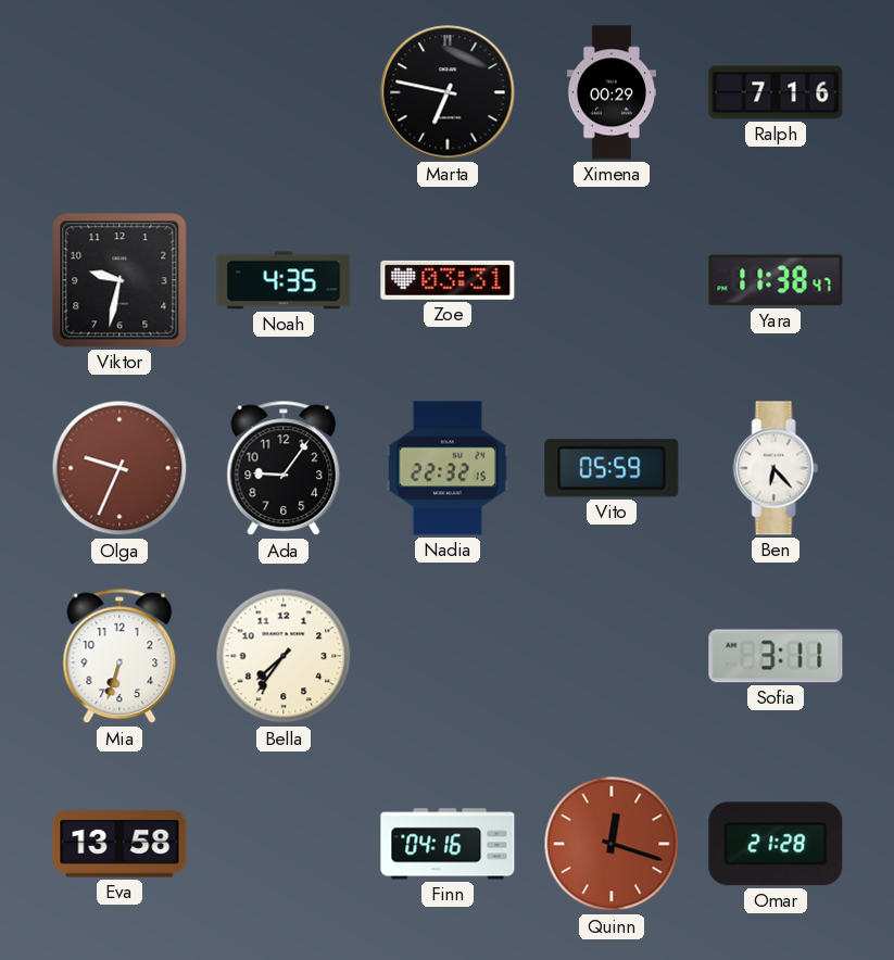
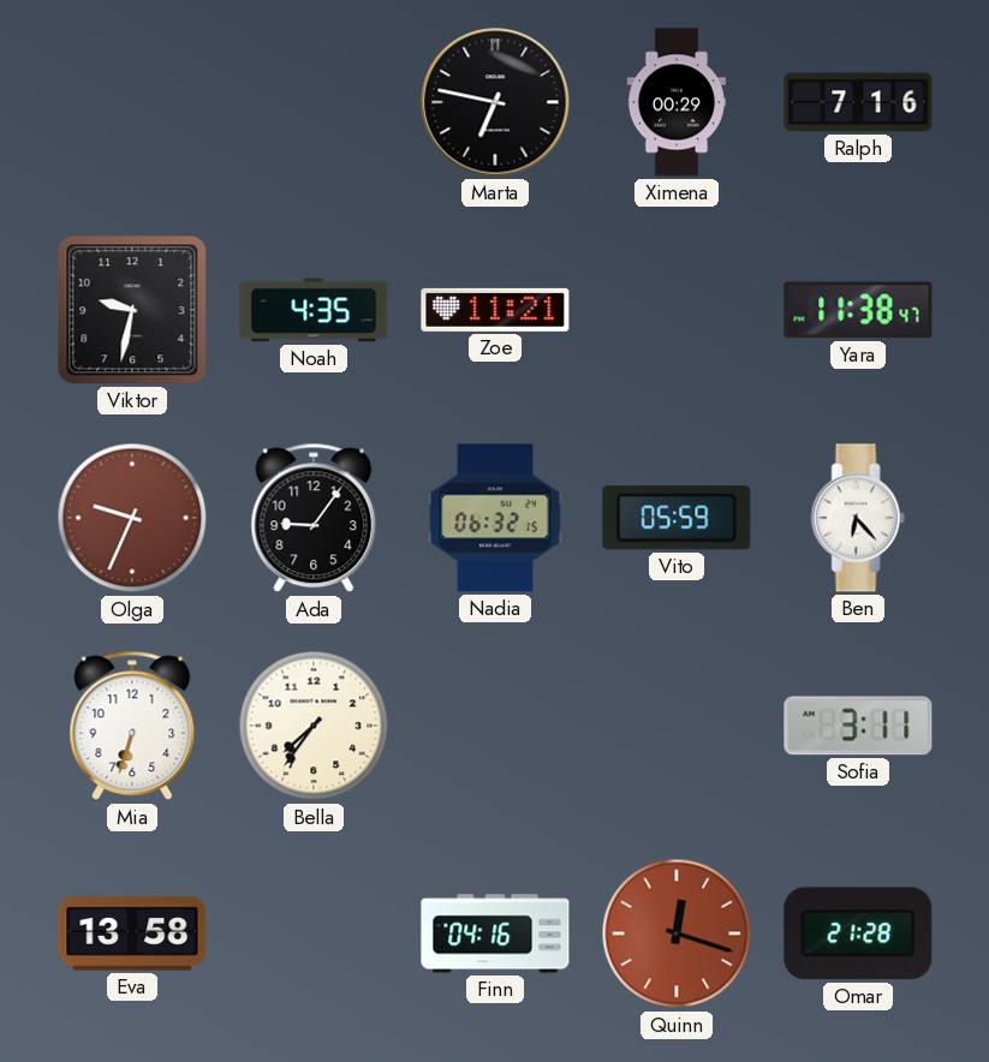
Zoe: 03:31 -> 11:21 (495, 310)
Nadia: 22:32 -> 06:32 (495, 518)
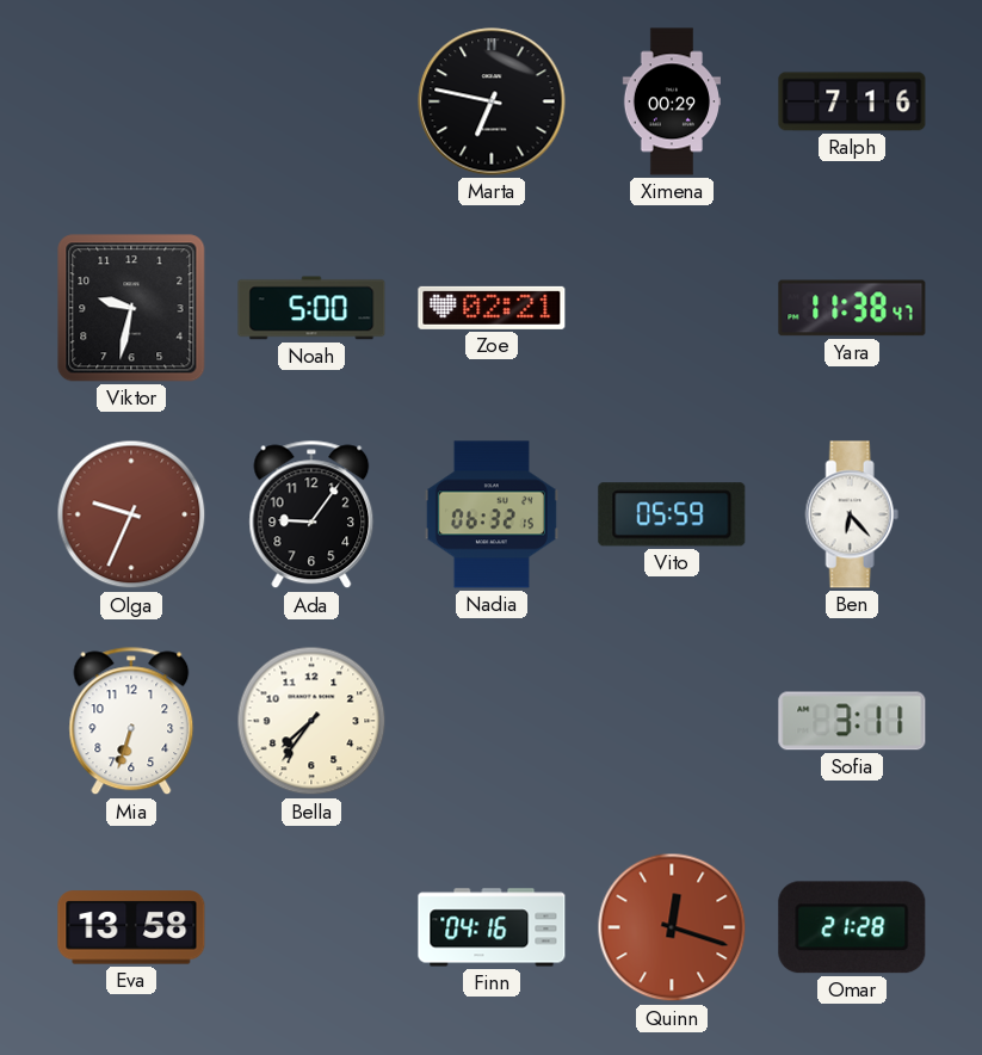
Noah: 4:35 -> 5:00 (311, 308)
Zoe: 11:21 -> 02:21 (492, 308)
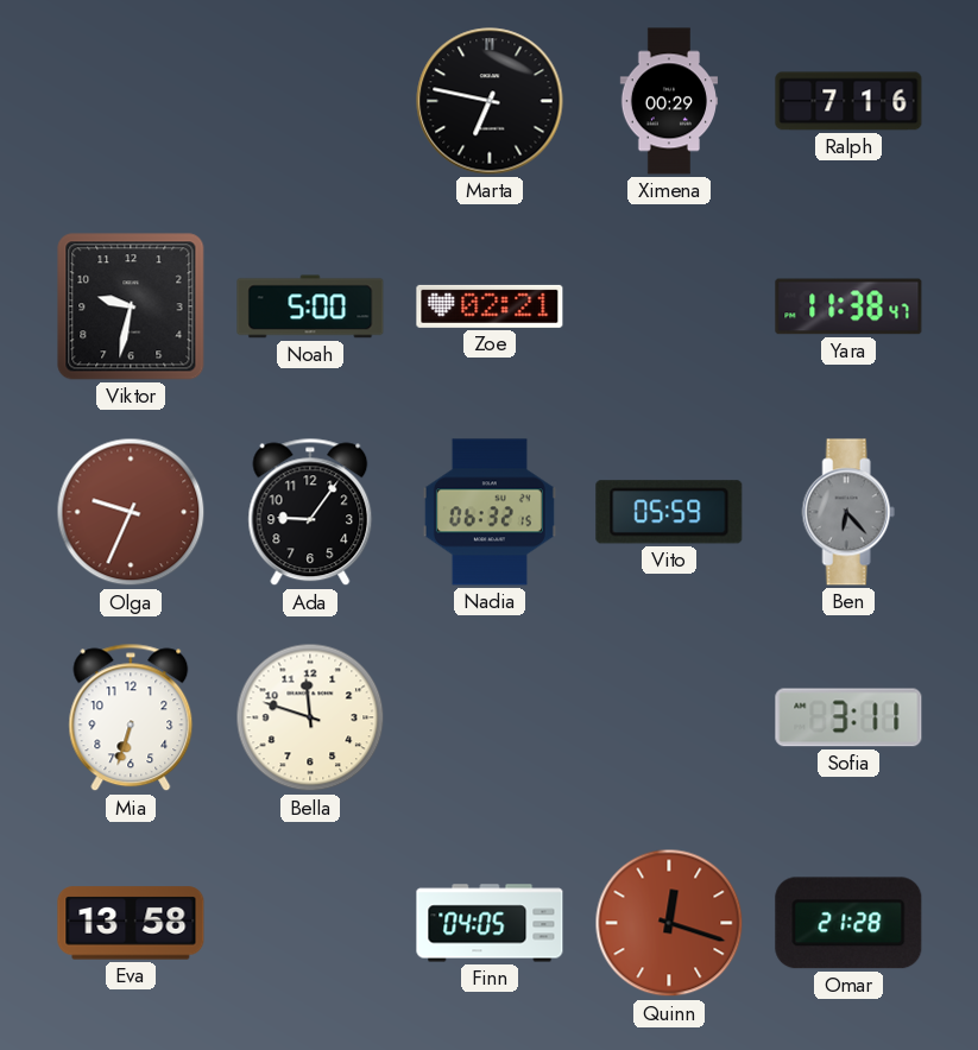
Ben dial: white -> grey (848, 512)
Bella: 7:36 -> 11:48 (310, 717)
Finn: 04:16 -> 04:05 (490, 923)
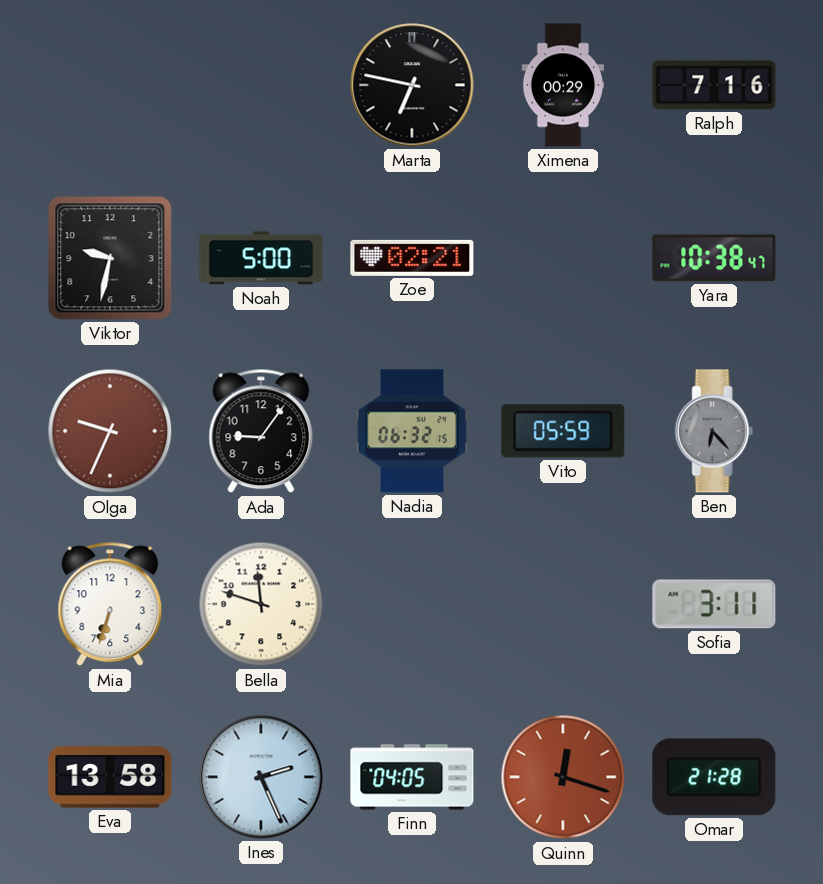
Yara: 11:38 -> 10:38 (714, 258)
Ines: none -> 2:26 (261, 777)
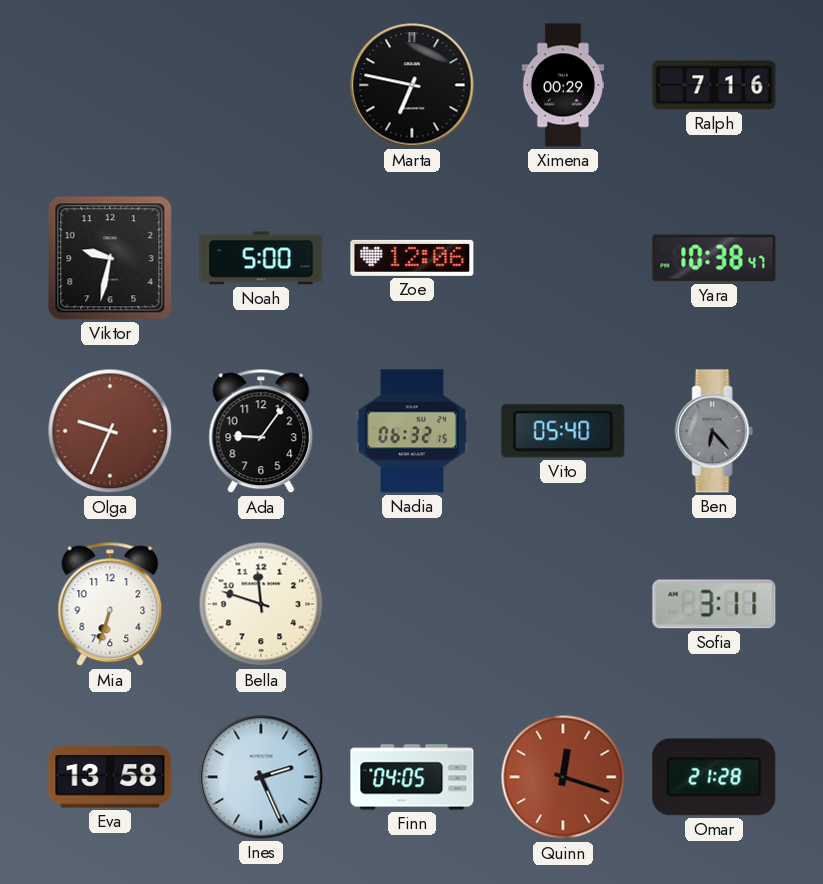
Zoe: 02:21 -> 12:06 (412, 258)
Vito: 05:59 -> 05:40 (563, 431)
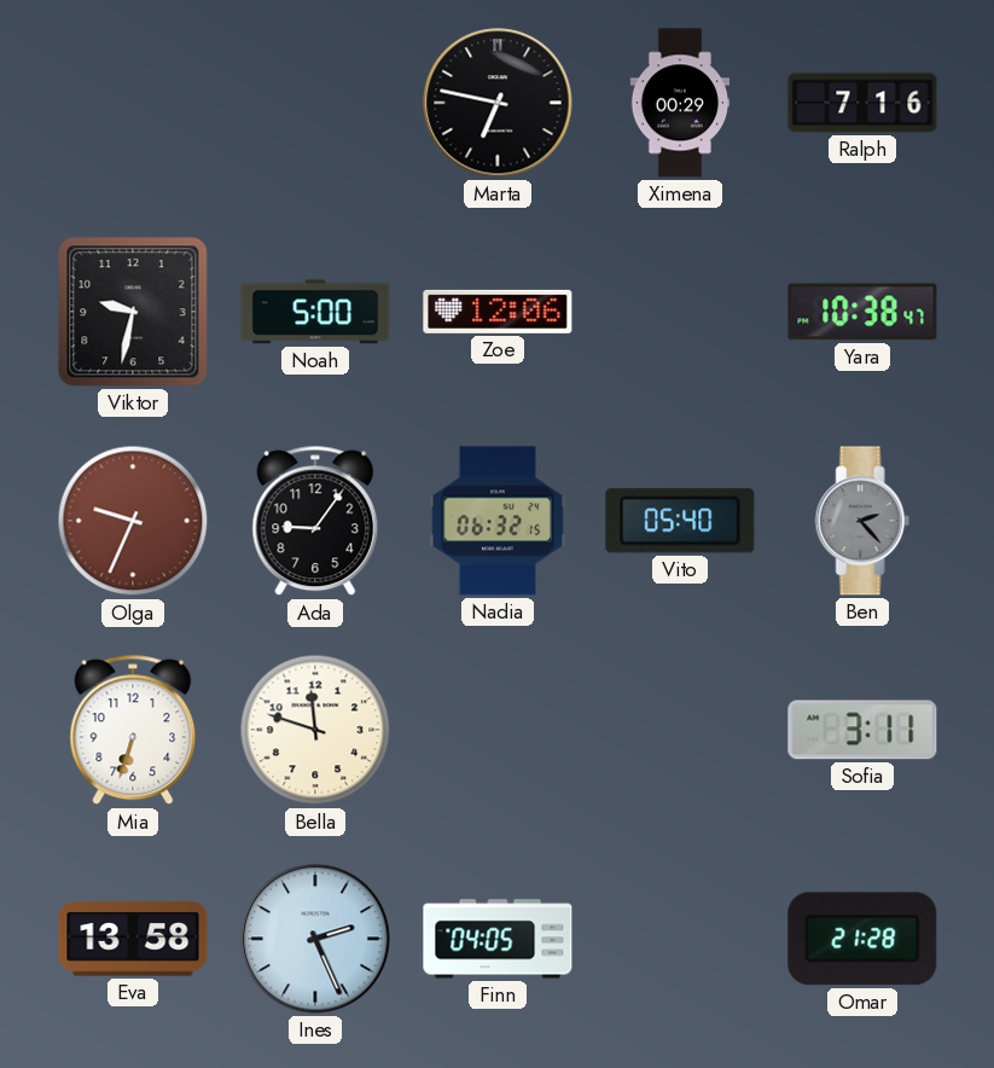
Ben: 6:23 -> 2:23 (862, 521)
Quinn: 12:18 -> none (563, 777)
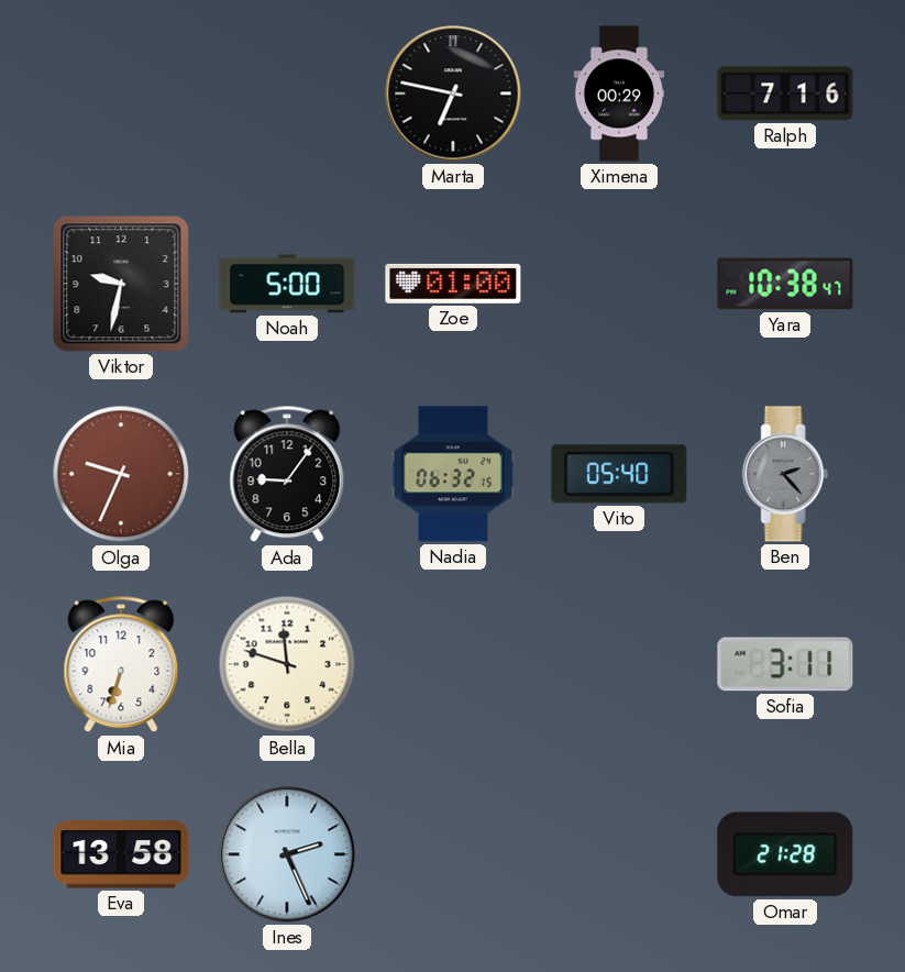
Zoe: 12:06 -> 01:00 (453, 284)
Finn: 04:05 -> none (498, 939)
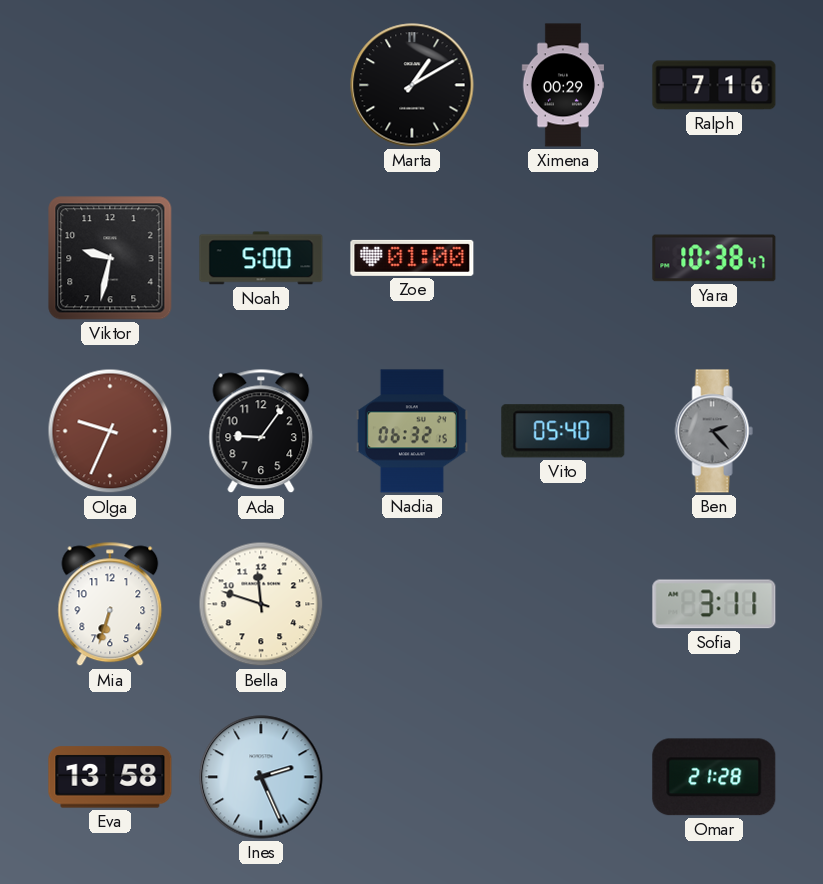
Marta: 6:47 -> 1:10 (412, 85)
